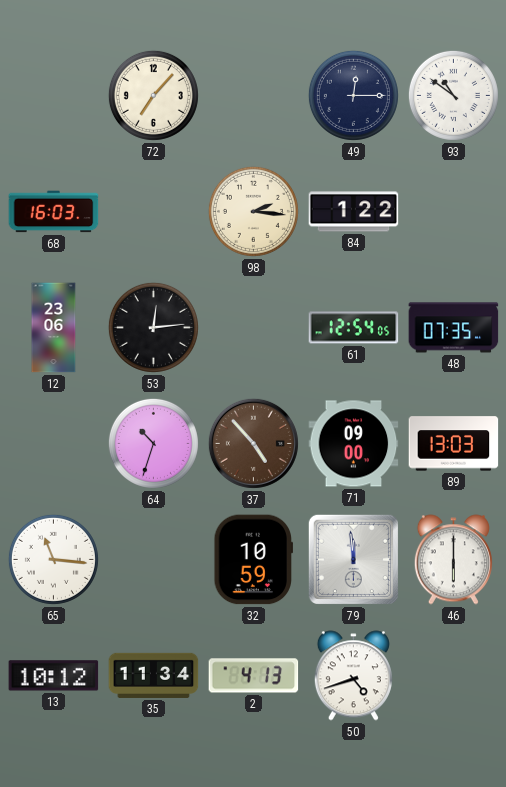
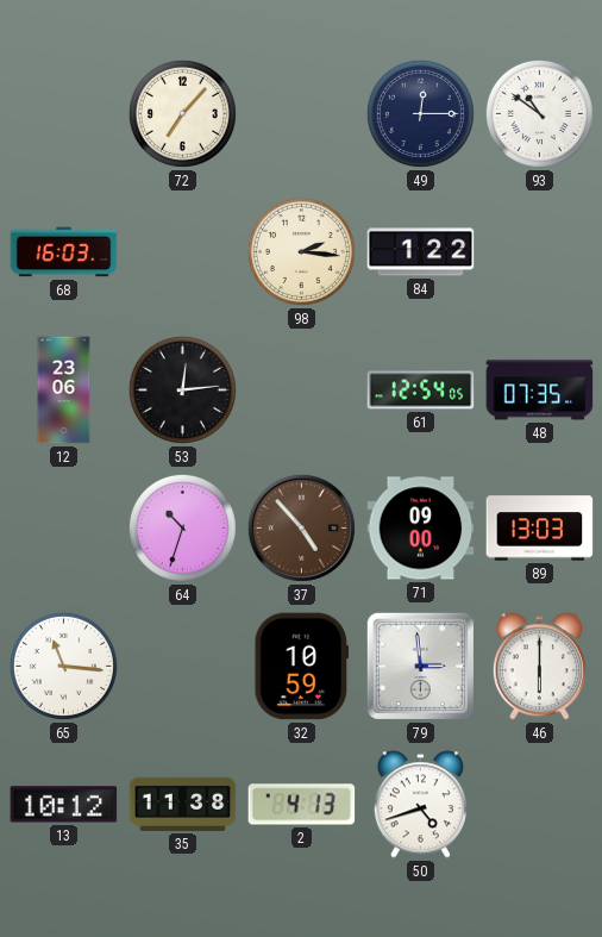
79: 11:59 -> 2:59 (420, 666)
35: 11:34 -> 11:38 (183, 804)
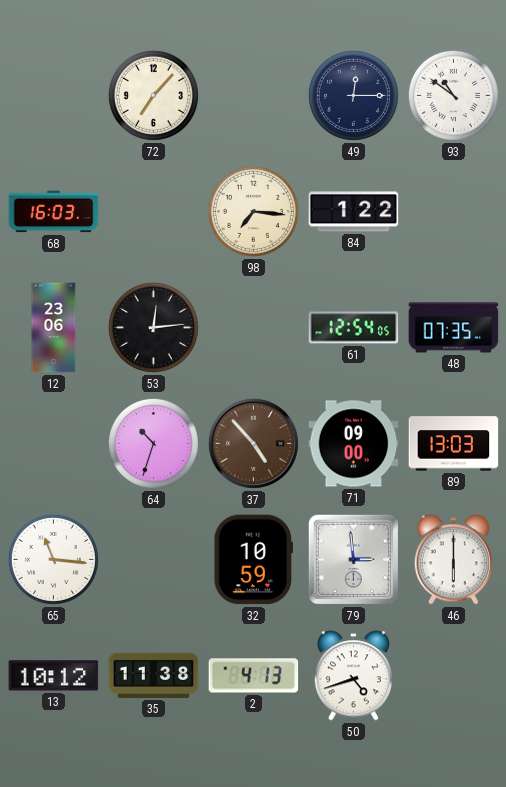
98: 2:16 -> 7:16 (253, 211)
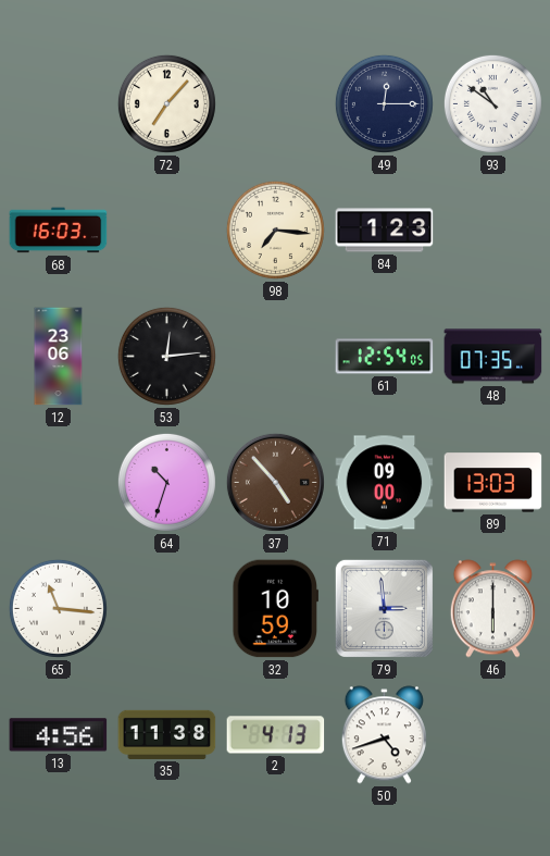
84: 1:22 -> 1:23 (385, 231)
13: 10:12 -> 4:56 (59, 735)
